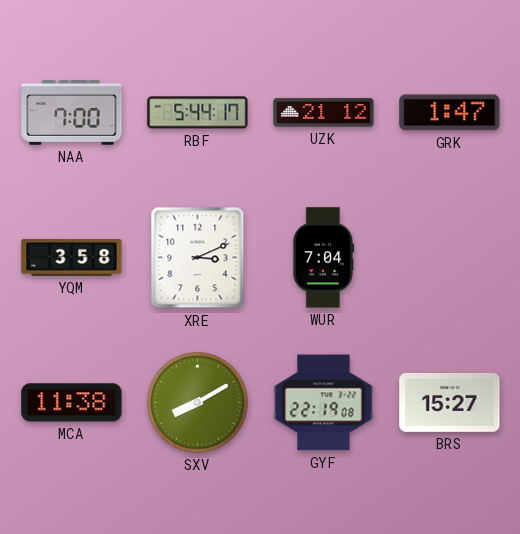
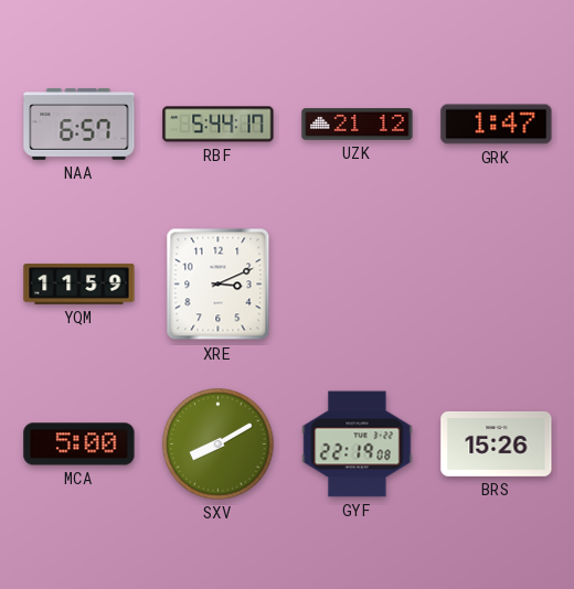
NAA: 7:00 -> 6:57 (79, 125)
YQM: 3:58 -> 11:59 (79, 283)
WUR: 7:04 -> none (324, 258)
MCA: 11:38 -> 5:00 (79, 445)
BRS: 15:27 -> 15:26 (497, 443)
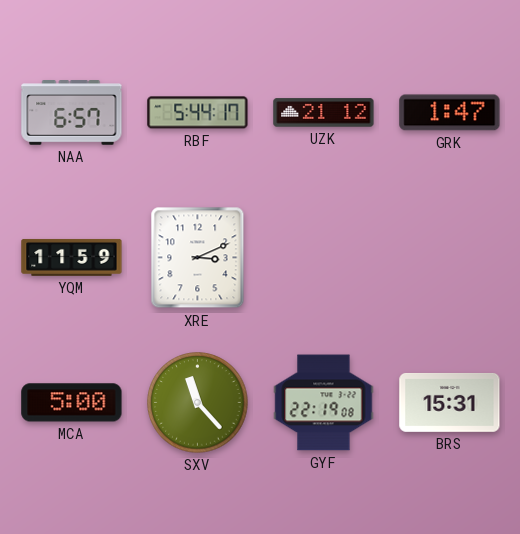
SXV: 8:10 -> 11:23 (198, 403)
BRS: 15:26 -> 15:31 (450, 402)
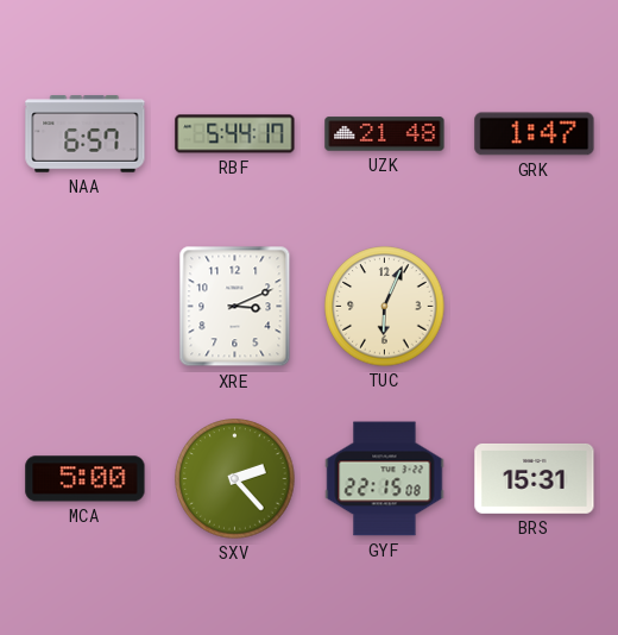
UZK: 21:12 -> 21:48 (385, 134)
YQM: 11:59 -> none (72, 257)
TUC: none -> 6:04 (385, 307)
SXV: 11:23 -> 2:23 (235, 479)
GYF: 22:19 -> 22:15 (385, 479)
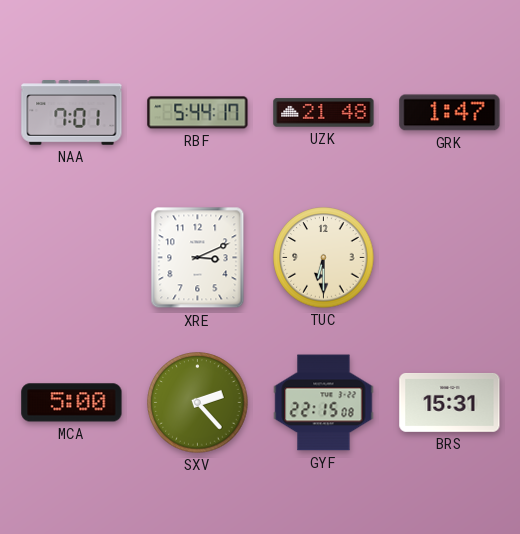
NAA: 6:57 -> 7:01 (72, 113)
TUC: 6:04 -> 6:30 (324, 258)
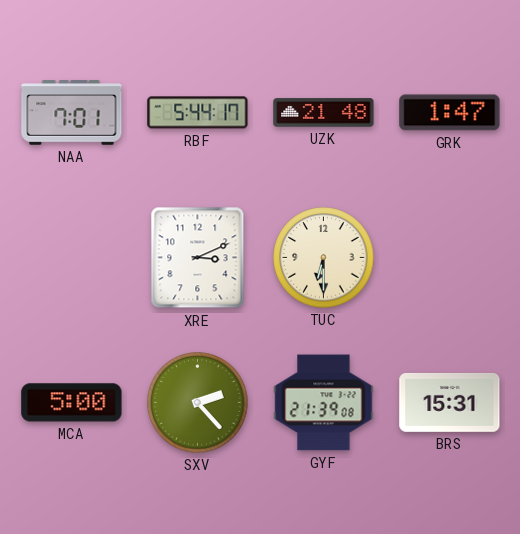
GYF: 22:15 -> 21:39 (324, 403)
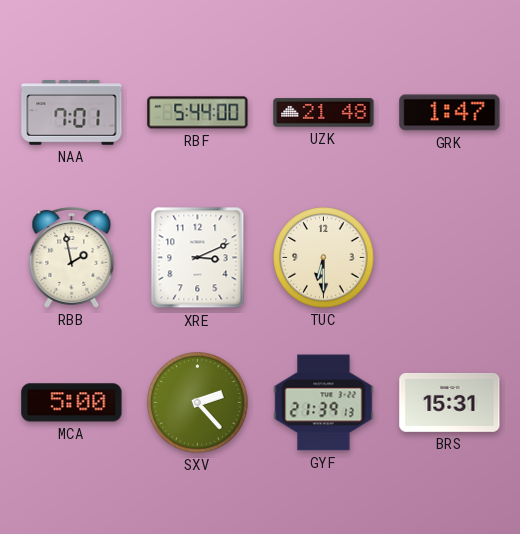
RBF: 5:44:17 -> 5:44:00 (198, 113)
RBB: none -> 1:58 (72, 257)
GYF: 21:39:08 -> 21:39:13 (324, 403)
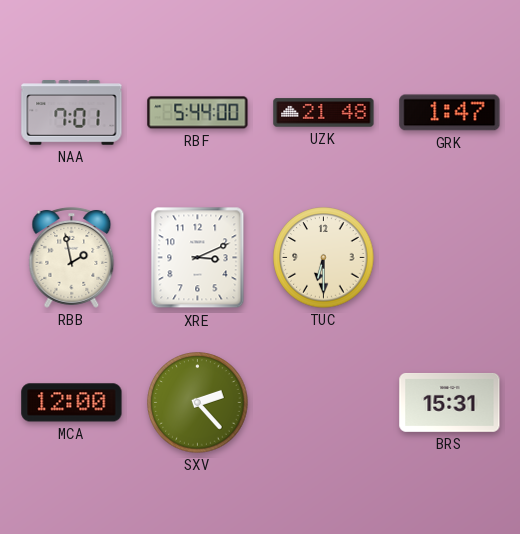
MCA: 5:00 -> 12:00 (72, 403)
GYF: 21:39 -> none (324, 403)
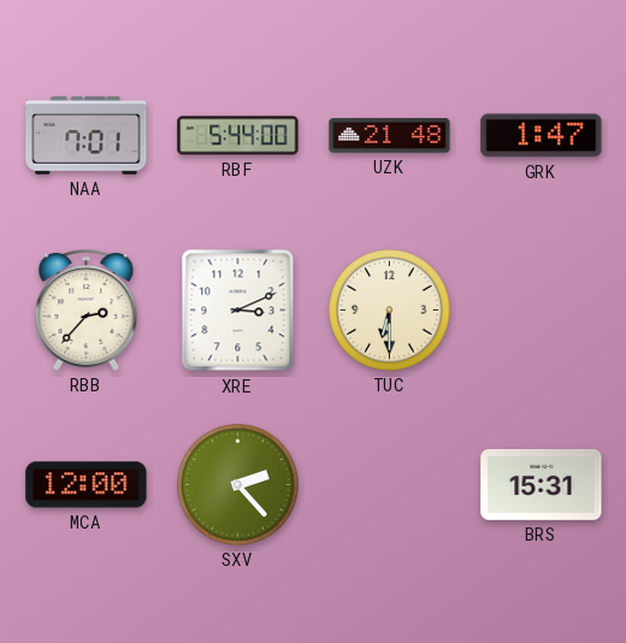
RBB: 1:58 -> 2:37 (87, 309)
